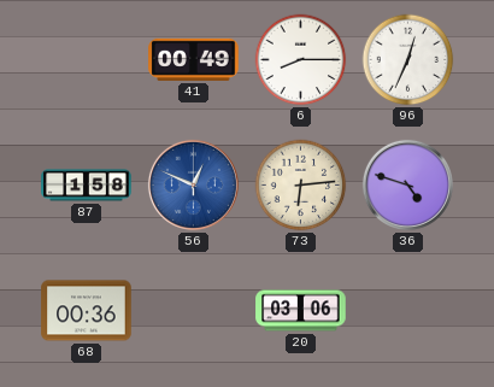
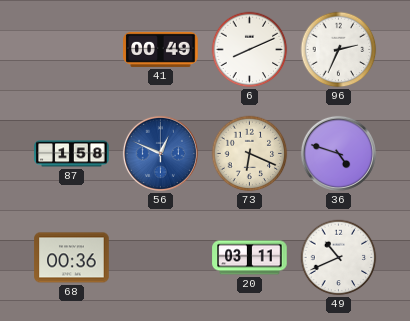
6: 8:15 -> 8:11 (250, 50)
96: 12:34 -> 2:34 (339, 50)
73: 6:14 -> 6:19 (250, 154)
20: 03:06 -> 03:11 (250, 258)
49: none -> 10:41 (339, 258)
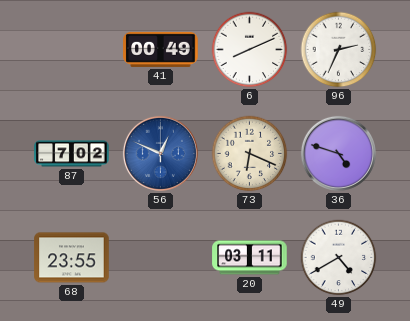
87: 1:58 -> 7:02 (72, 154)
68: 00:36 -> 23:55 (72, 258)
49: 10:41 -> 4:40 (339, 258)
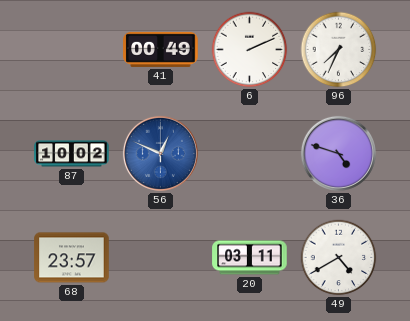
6: 8:11 -> 2:11 (250, 50)
96: 2:34 -> 7:34 (339, 50)
87: 7:02 -> 10:02 (72, 154)
73: 6:19 -> none (250, 154)
68: 23:55 -> 23:57 (72, 258)
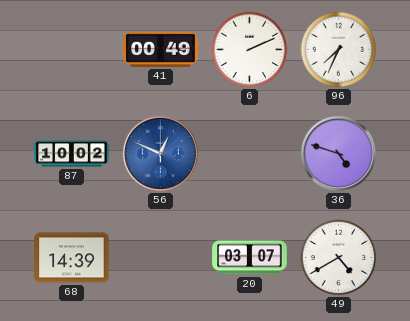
68: 23:57 -> 14:39 (72, 258)
20: 03:11 -> 03:07 (250, 258)
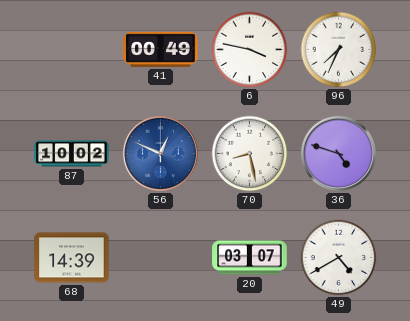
6: 2:11 -> 3:47 (250, 50)
70: none -> 8:28 (250, 154)
